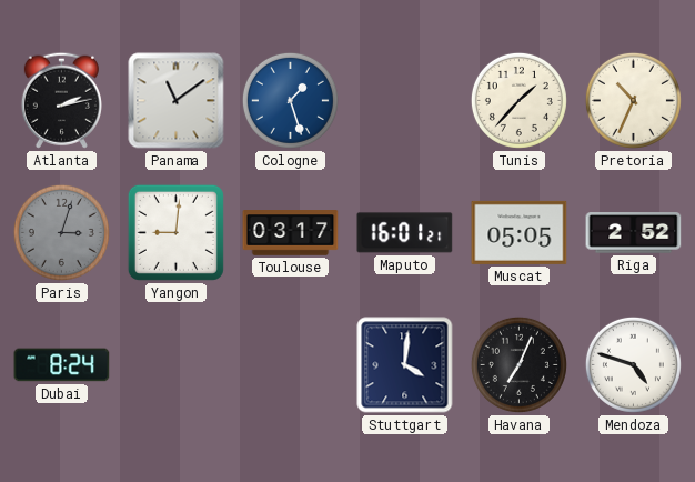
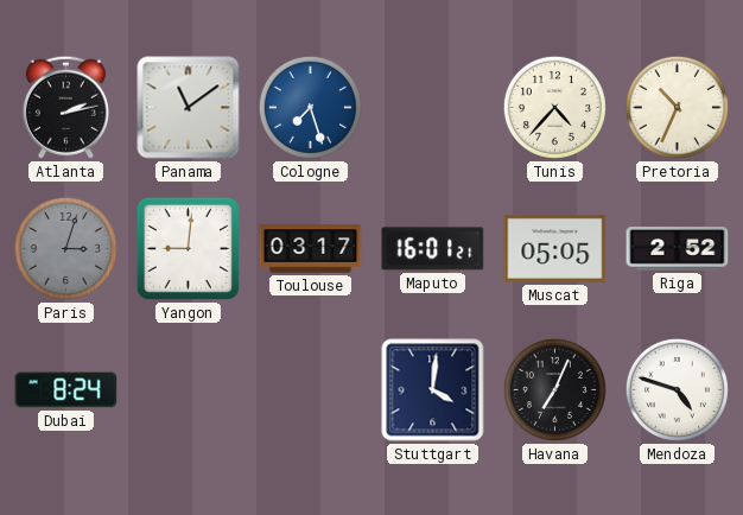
Cologne: 1:27 -> 7:27 (310, 107)
Tunis: 1:37 -> 4:37 (554, 107)
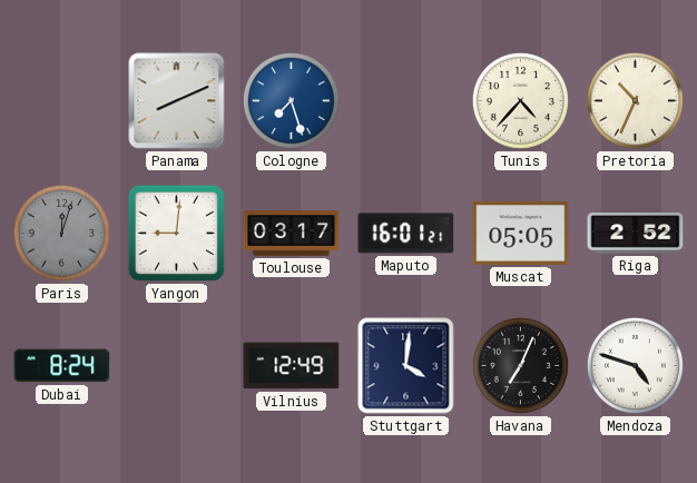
Atlanta: 2:13 -> none (65, 107)
Panama: 11:09 -> 8:11 (177, 101)
Paris: 3:03 -> 12:03 (61, 233)
Vilnius: none -> 12:49 (292, 366)
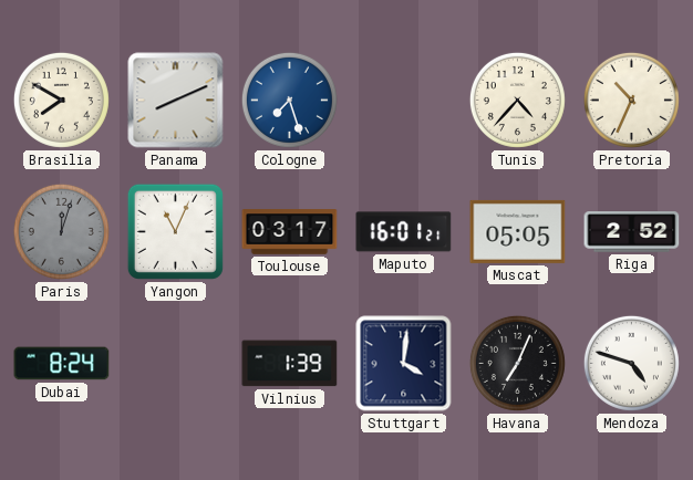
Brasilia: none -> 7:50 (61, 100)
Yangon: 9:01 -> 11:04 (175, 231)
Vilnius: 12:49 -> 1:39 (290, 364)
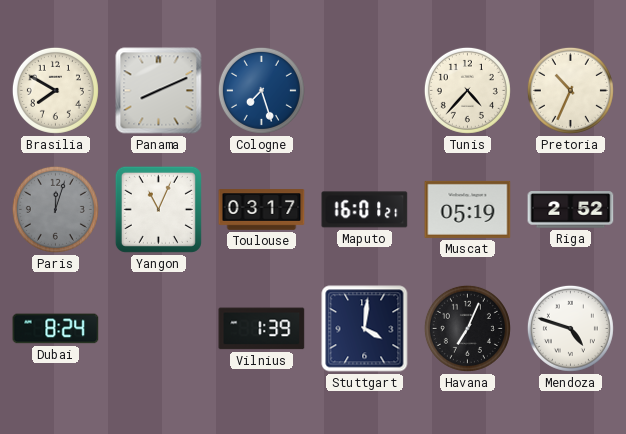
Muscat: 05:05 -> 05:19 (468, 209)
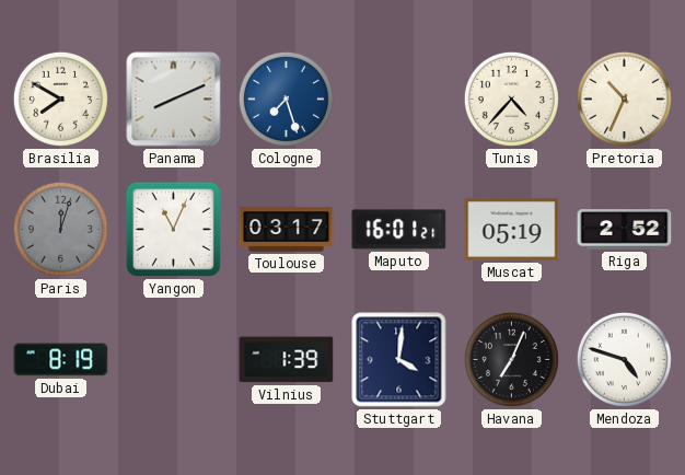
Dubai: 8:24 -> 8:19 (61, 360)
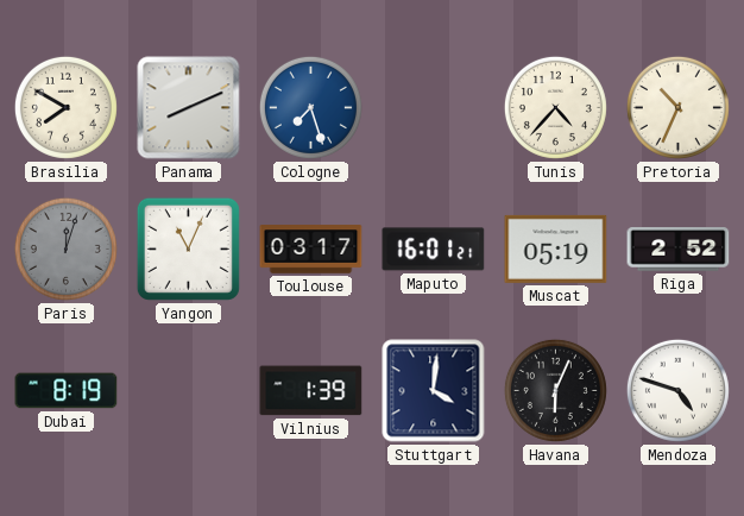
Havana: 7:04 -> 6:04 (555, 390)
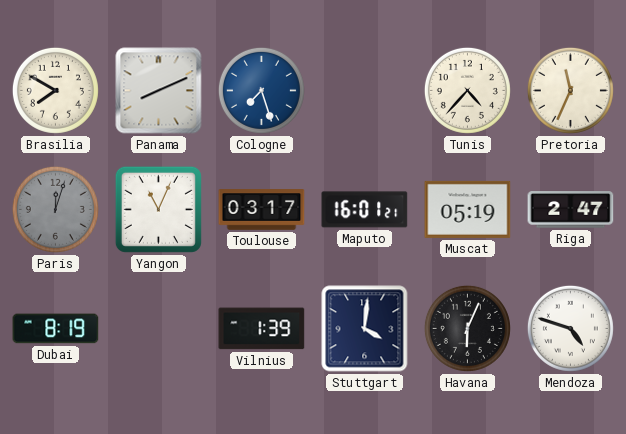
Pretoria: 10:34 -> 11:34 (570, 90)
Riga: 2:52 -> 2:47 (571, 210)
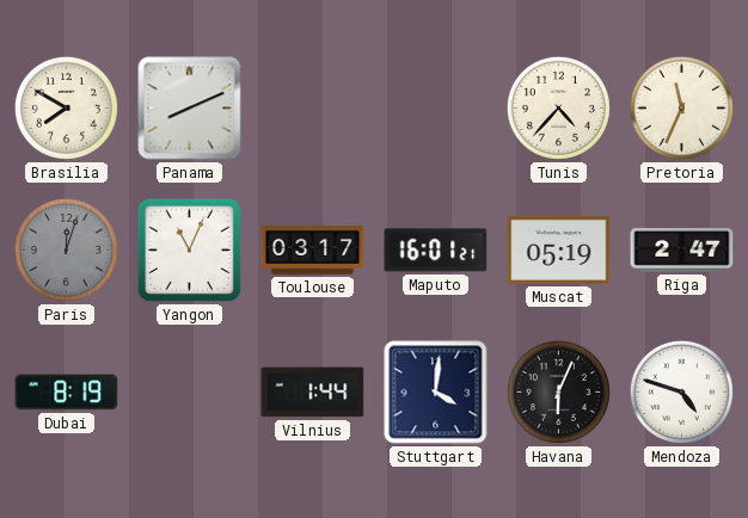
Cologne: 7:27 -> none (261, 90)
Vilnius: 1:39 -> 1:44 (313, 393)
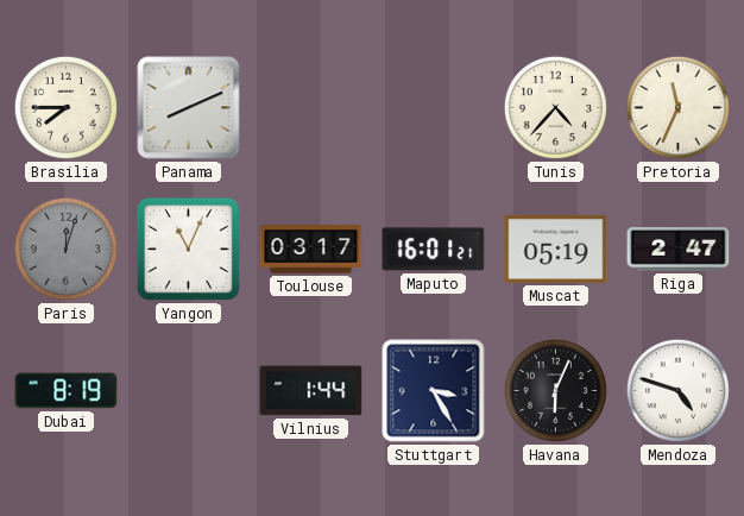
Brasilia: 7:50 -> 7:45 (65, 107)
Stuttgart: 4:01 -> 3:25 (434, 391)
